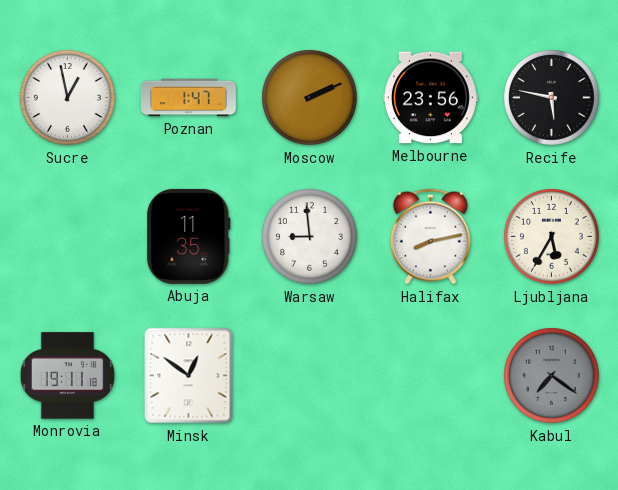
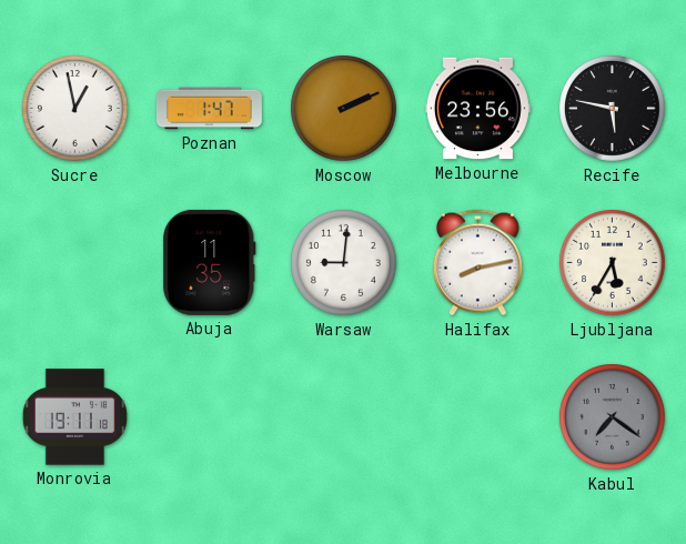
Warsaw: 8:59 -> 9:01 (344, 263)
Minsk: 12:51 -> none (189, 376)
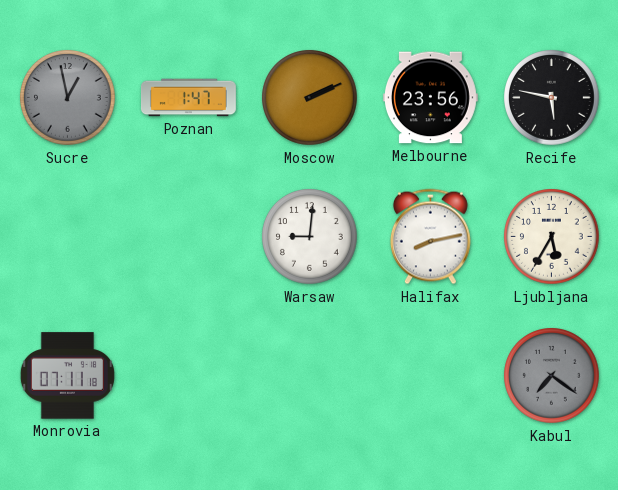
Sucre dial: white -> grey (68, 98)
Abuja: 11:35 -> none (210, 262)
Monrovia: 19:11 -> 07:11 (67, 376)
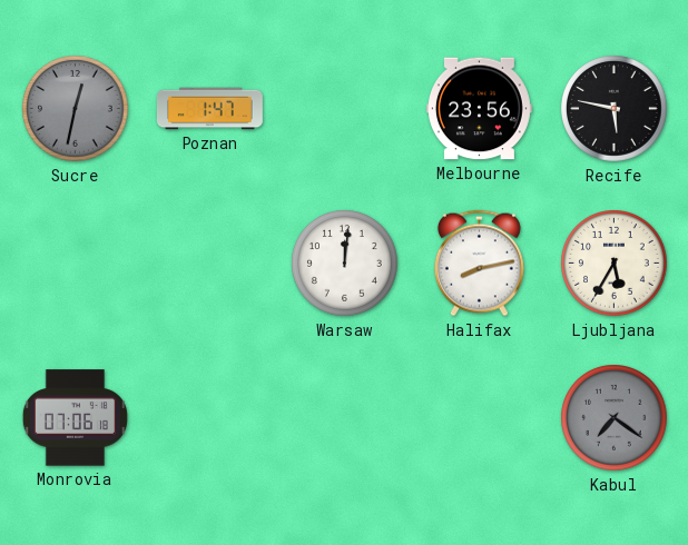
Sucre: 12:58 -> 12:32 (76, 109)
Moscow: 2:11 -> none (310, 98)
Warsaw: 9:01 -> 12:01 (345, 264)
Monrovia: 07:11 -> 07:06 (75, 418)
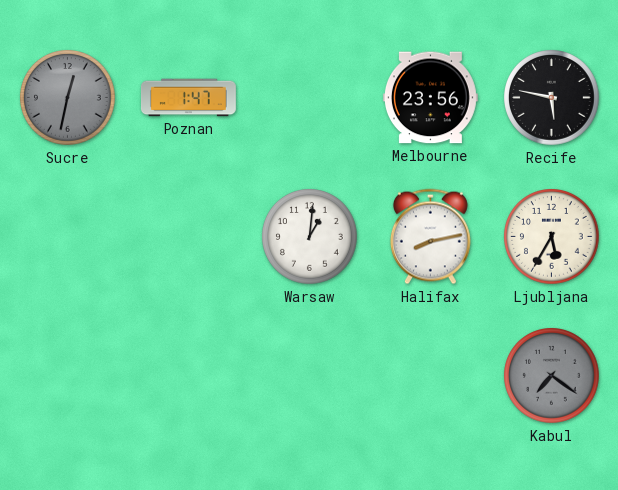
Warsaw: 12:01 -> 1:01 (310, 237)
Monrovia: 07:06 -> none (75, 418)
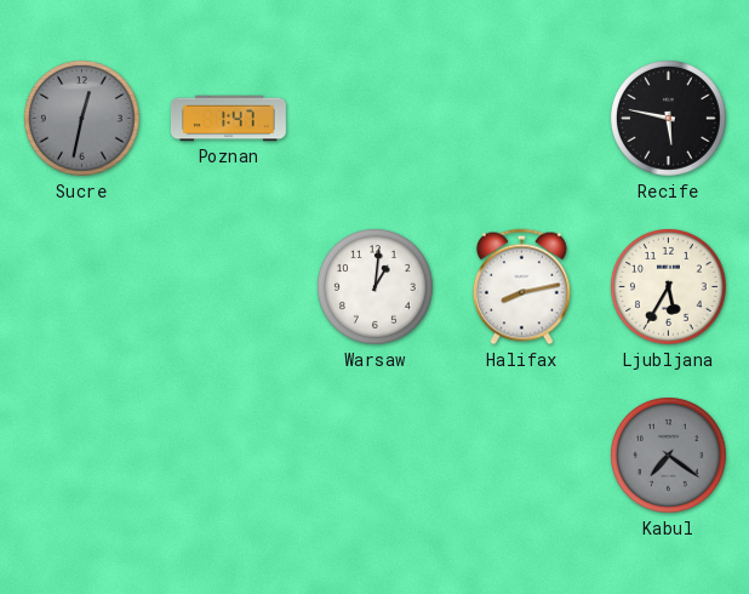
Melbourne: 23:56 -> none (430, 98)
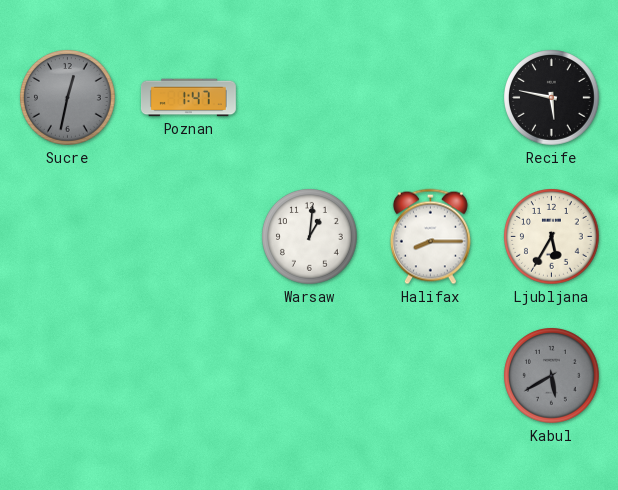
Halifax: 8:13 -> 8:15 (430, 237)
Kabul: 7:21 -> 5:40 (552, 376)
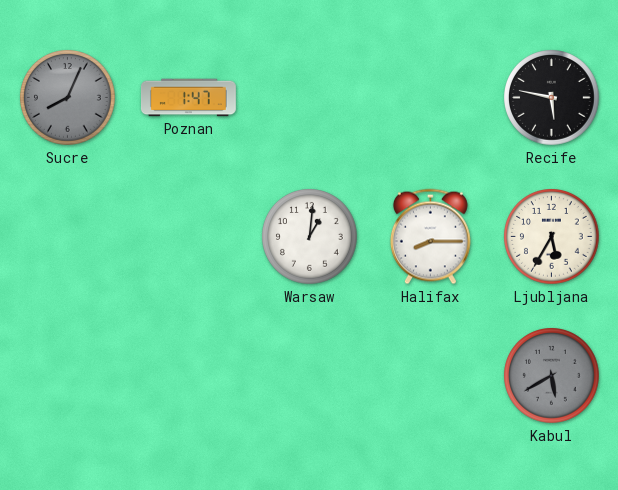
Sucre: 12:32 -> 8:04 (68, 98)
